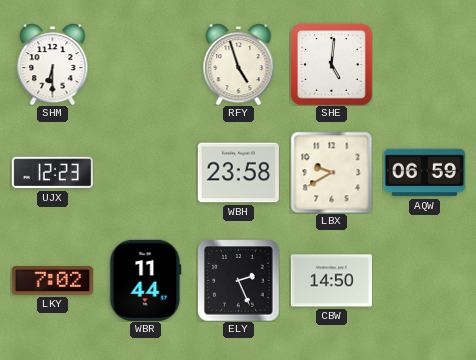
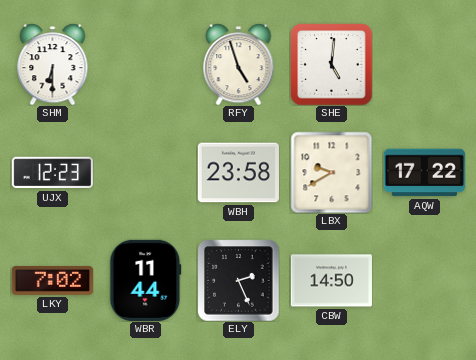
AQW: 06:59 -> 17:22 (424, 173)
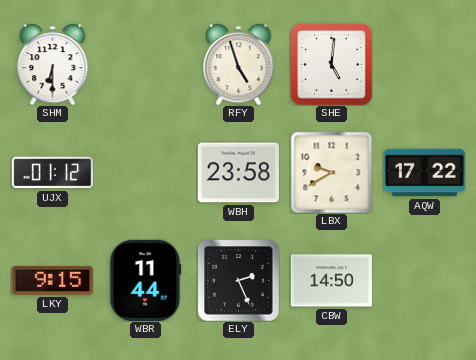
UJX: 12:23 -> 01:12 (52, 173)
LKY: 7:02 -> 9:15 (52, 280)
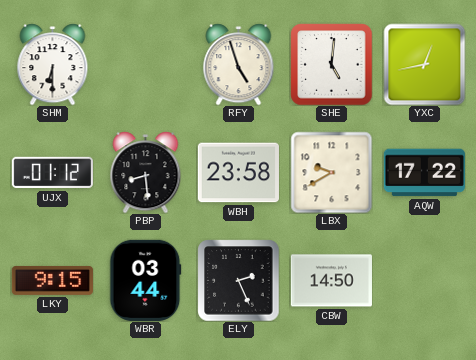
YXC: none -> 12:43 (424, 64)
PBP: none -> 8:29 (146, 172)
WBR: 11:44 -> 03:44 (146, 280)
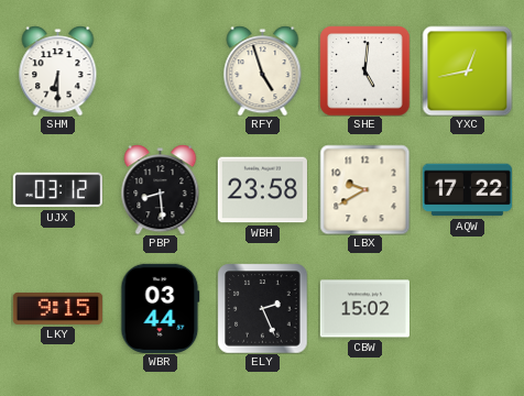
UJX: 01:12 -> 03:12 (57, 190)
CBW: 14:50 -> 15:02 (364, 309)
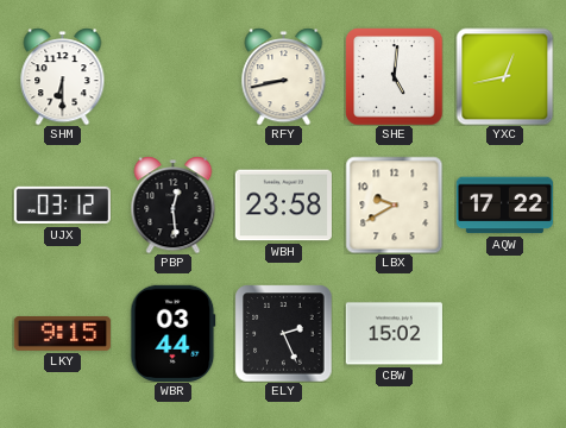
RFY: 4:57 -> 8:43 (284, 76)
PBP: 8:29 -> 12:29 (174, 204)
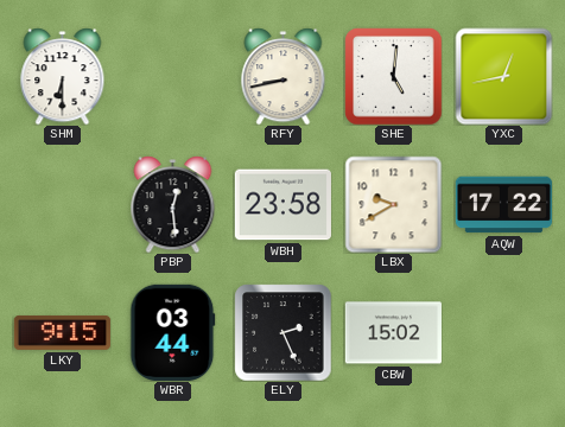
UJX: 03:12 -> none (62, 206)
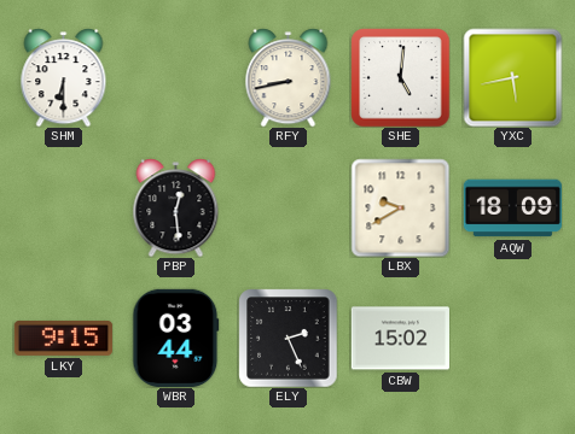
YXC: 12:43 -> 5:43 (512, 77)
WBH: 23:58 -> none (282, 205)
AQW: 17:22 -> 18:09 (512, 209)
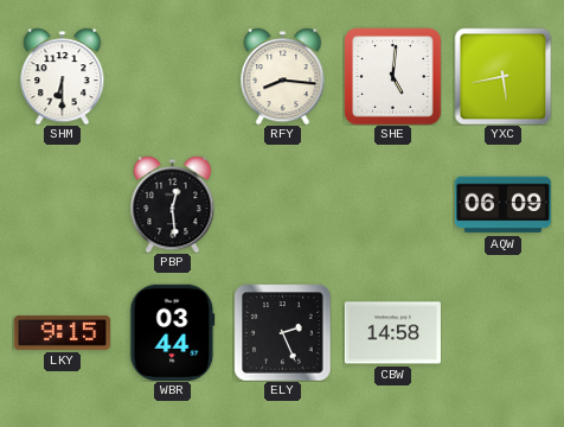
RFY: 8:43 -> 8:16 (283, 76)
LBX: 9:40 -> none (400, 207)
AQW: 18:09 -> 06:09 (502, 205)
CBW: 15:02 -> 14:58 (392, 333)
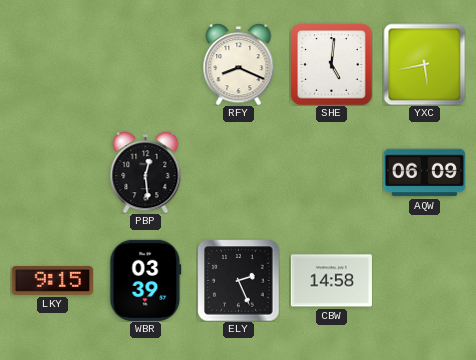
SHM: 6:30 -> none (63, 76)
RFY: 8:16 -> 8:19 (239, 64)
WBR: 03:44 -> 03:39 (146, 280)
